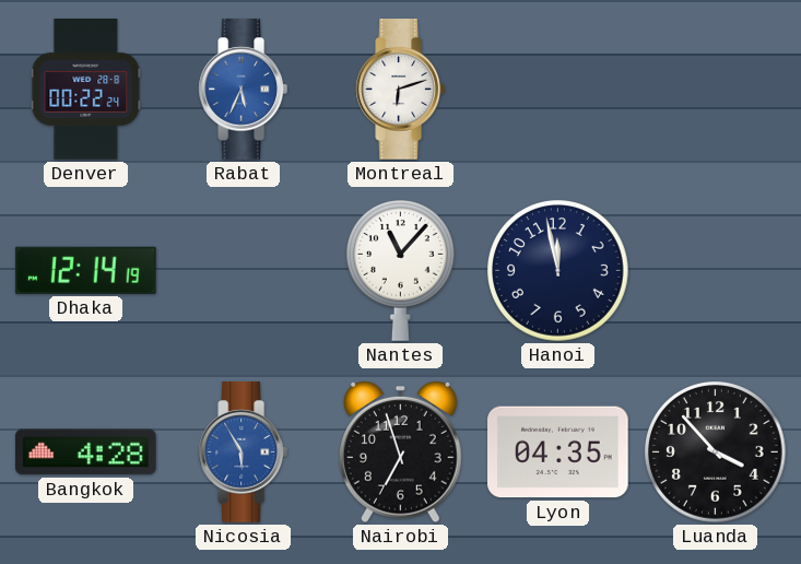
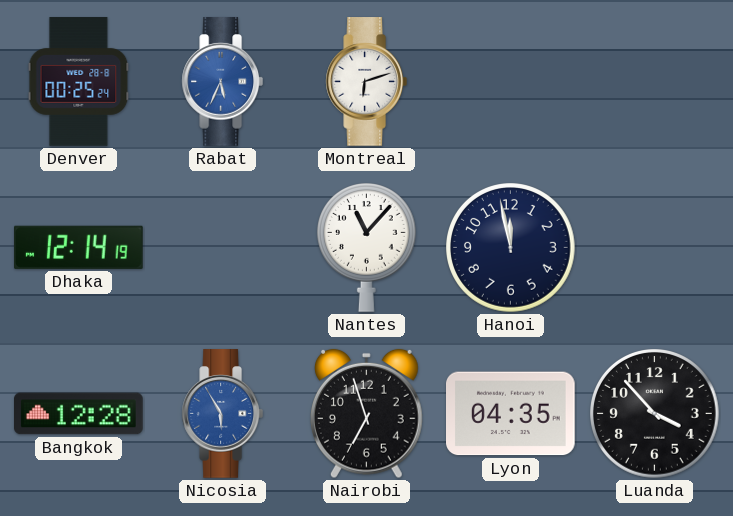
Denver: 00:22 -> 00:25 (79, 82)
Bangkok: 4:28 -> 12:28 (79, 414)
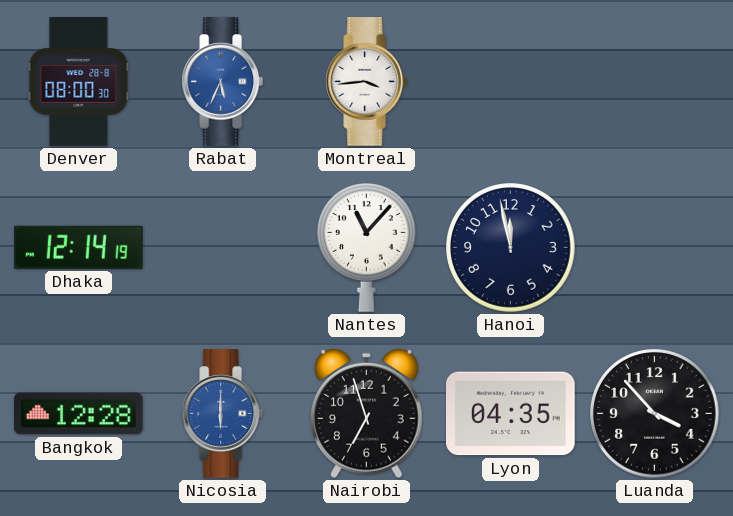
Denver: 00:25 -> 08:00 (79, 82)
Montreal: 6:12 -> 3:44 (366, 82)
Nicosia: 5:55 -> 6:00 (222, 414)
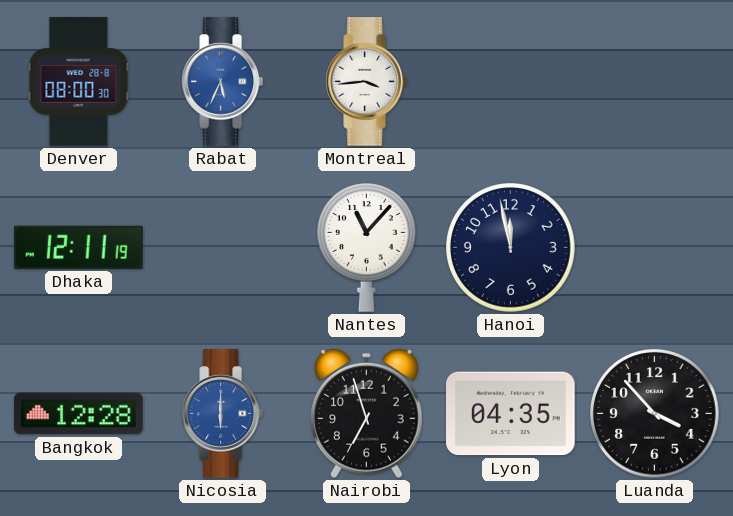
Dhaka: 12:14 -> 12:11 (79, 247)
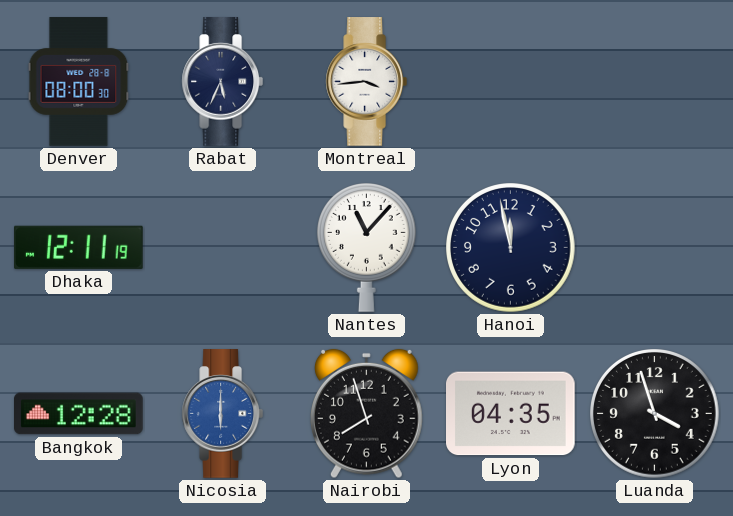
Rabat dial: blue -> navy (222, 82)
Nairobi: 6:57 -> 7:57 (367, 414)
Luanda: 3:53 -> 3:57 (655, 414)
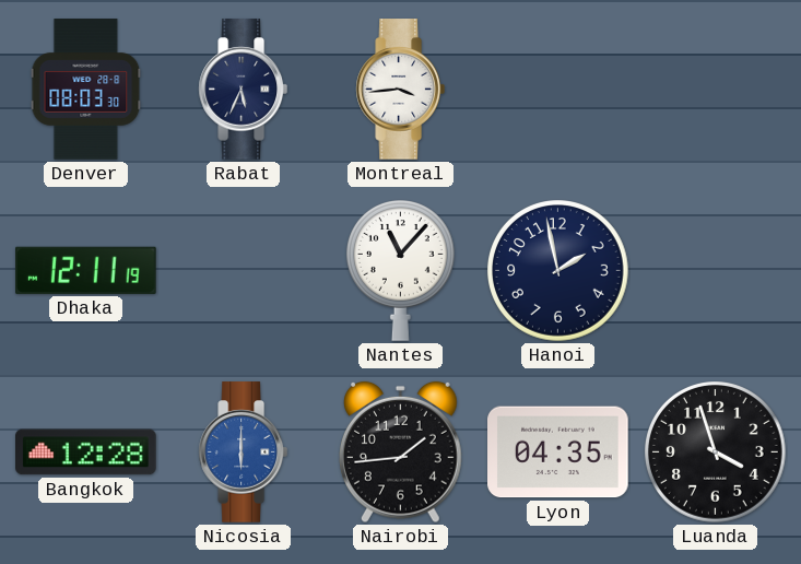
Denver: 08:00 -> 08:03 (86, 90)
Hanoi: 11:58 -> 1:58 (558, 271)
Nairobi: 7:57 -> 1:44 (401, 453)
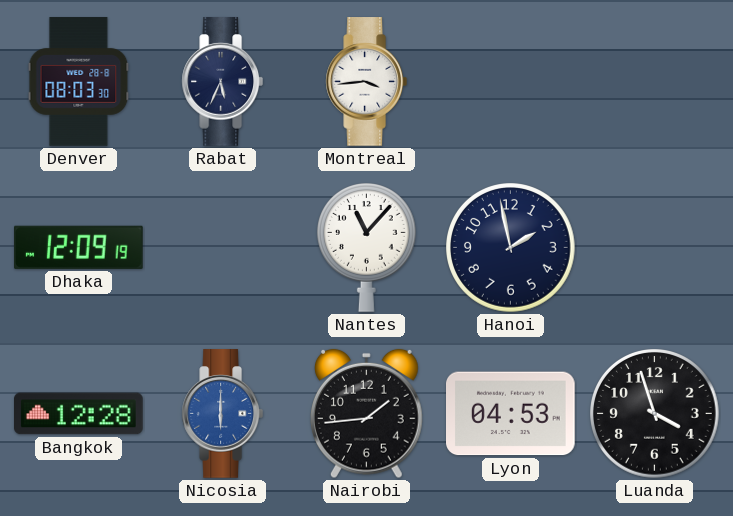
Dhaka: 12:11 -> 12:09 (79, 247)
Lyon: 04:35 -> 04:53 (511, 414)
